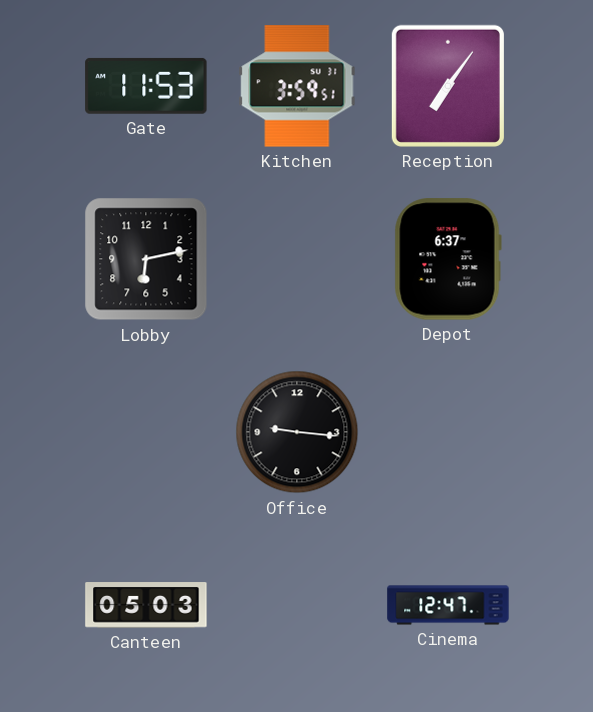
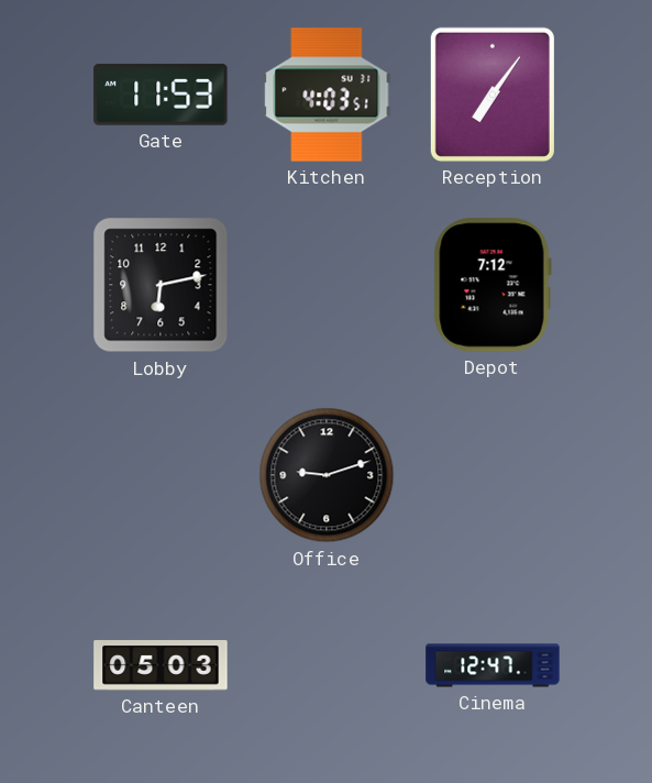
Kitchen: 3:59 -> 4:03 (327, 95)
Depot: 6:37 -> 7:12 (493, 285)
Office: 9:16 -> 9:12 (327, 475)
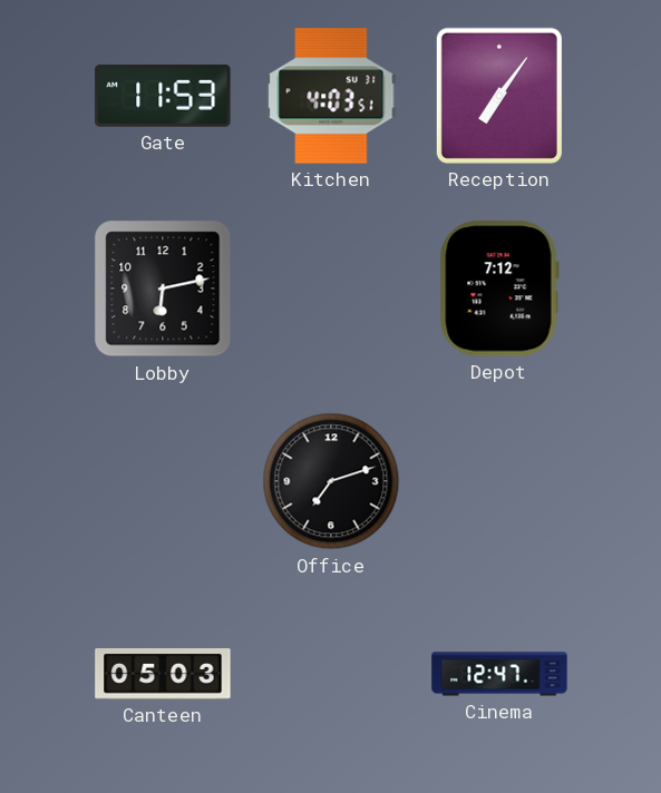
Office: 9:12 -> 7:12 (331, 481)
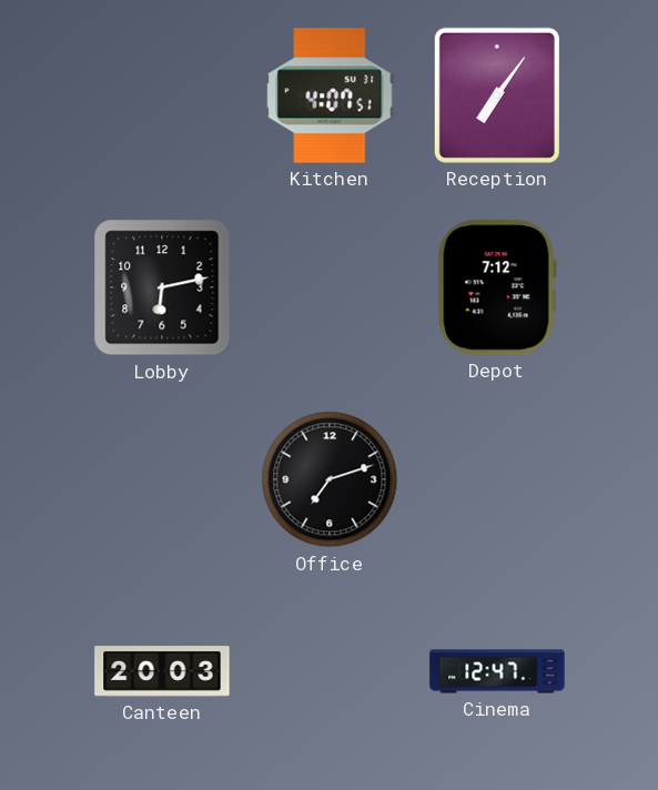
Gate: 11:53 -> none (163, 96)
Kitchen: 4:03 -> 4:07 (330, 95)
Canteen: 05:03 -> 20:03 (162, 671)
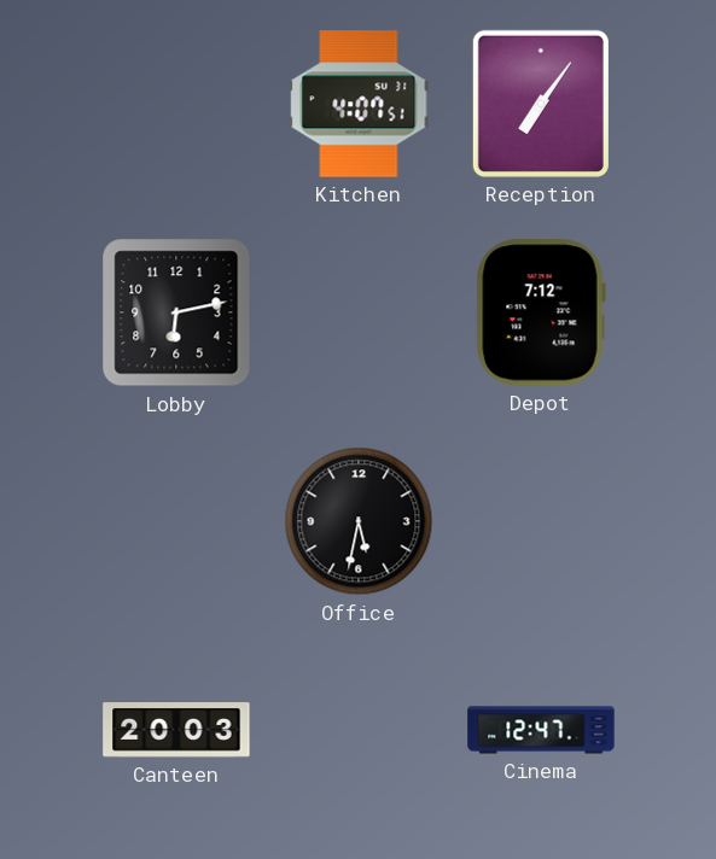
Office: 7:12 -> 5:32 (359, 521)
